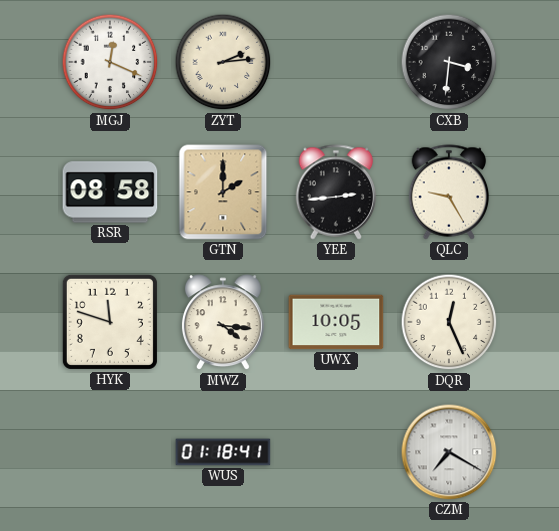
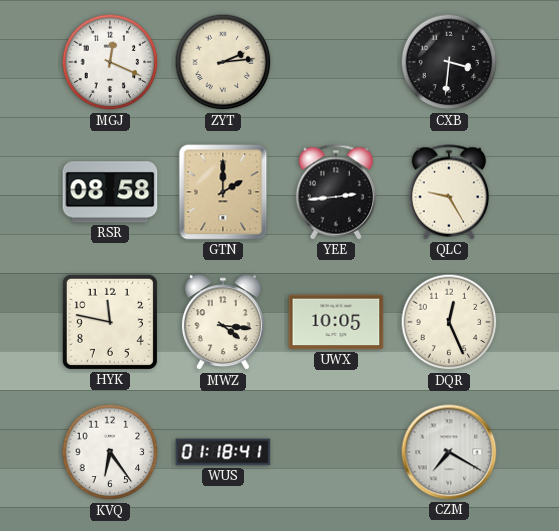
HYK: 11:48 -> 11:47 (110, 322)
KVQ: none -> 6:24 (110, 452)
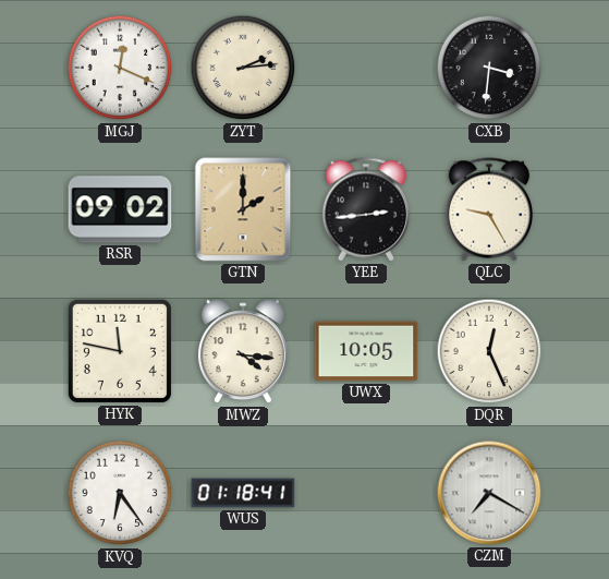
RSR: 08:58 -> 09:02 (120, 209)
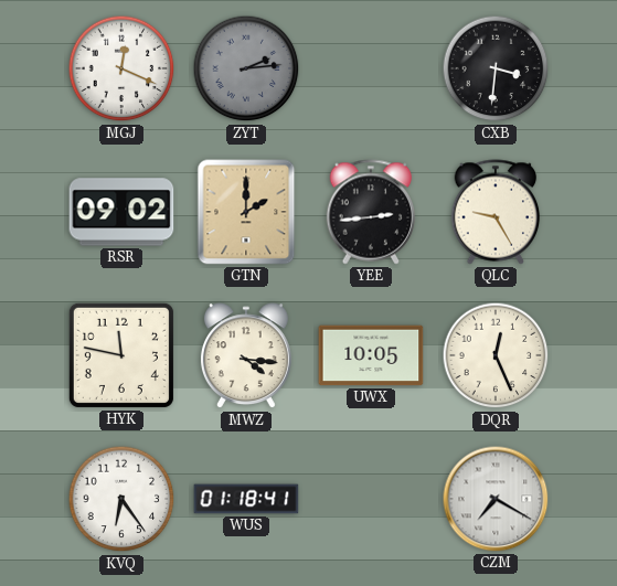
ZYT dial: cream -> grey (246, 68)
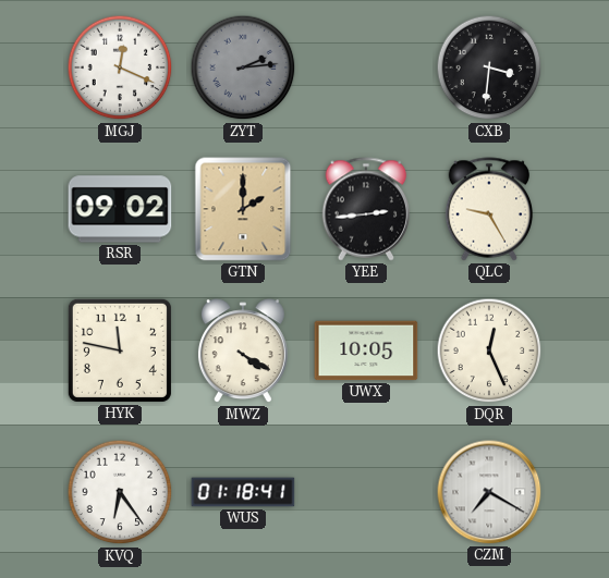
MWZ: 4:16 -> 4:20 (243, 352)
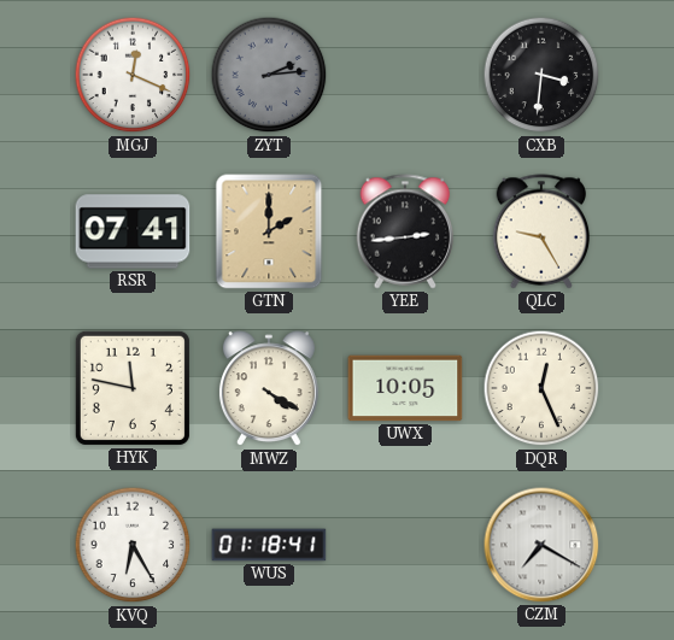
RSR: 09:02 -> 07:41 (133, 231)
KVQ: 6:24 -> 6:25 (133, 545)
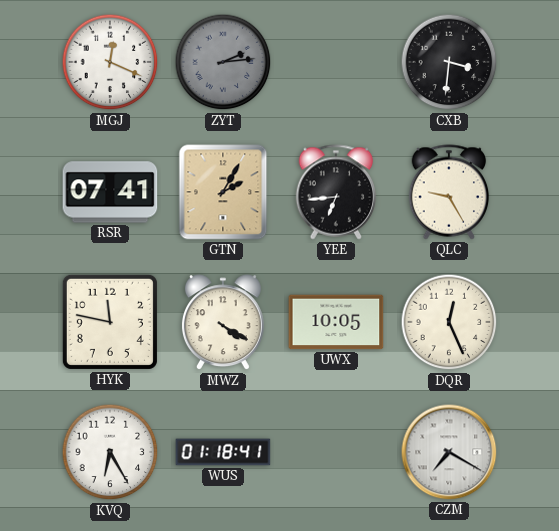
GTN: 2:00 -> 2:05 (223, 192)
YEE: 2:44 -> 6:44 (336, 192)
